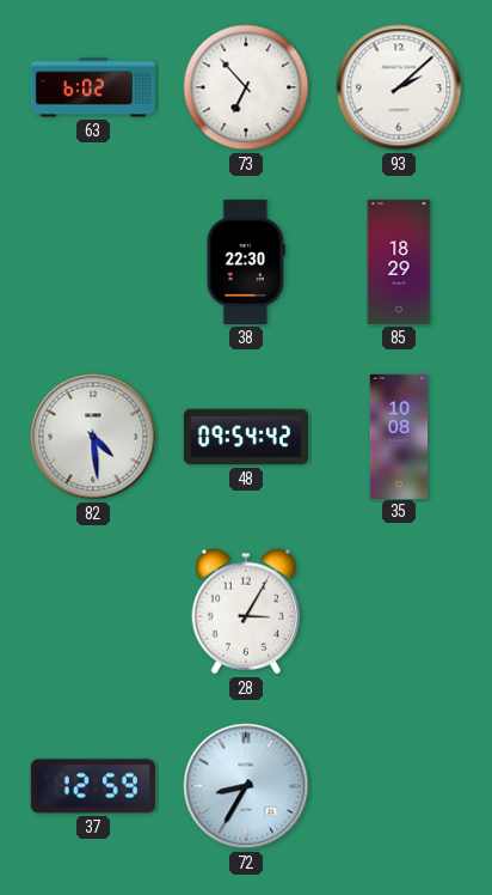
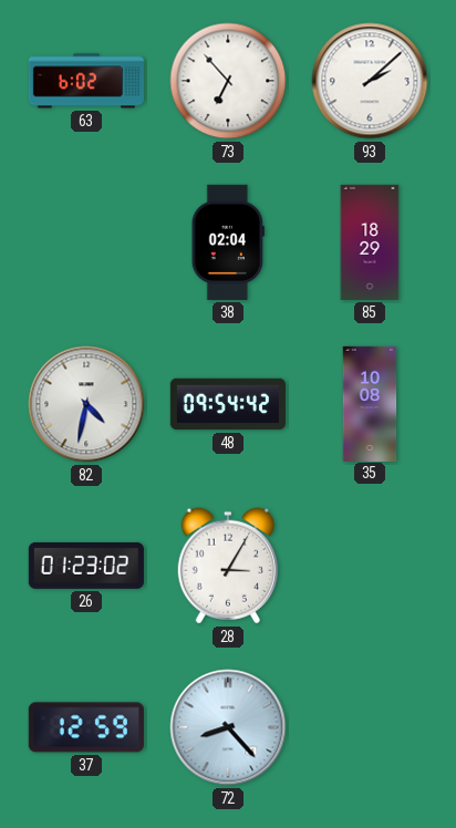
38: 22:30 -> 02:04 (228, 242)
82: 4:29 -> 4:32 (86, 404)
26: none -> 01:23 (86, 566)
72: 8:35 -> 8:23 (228, 727)
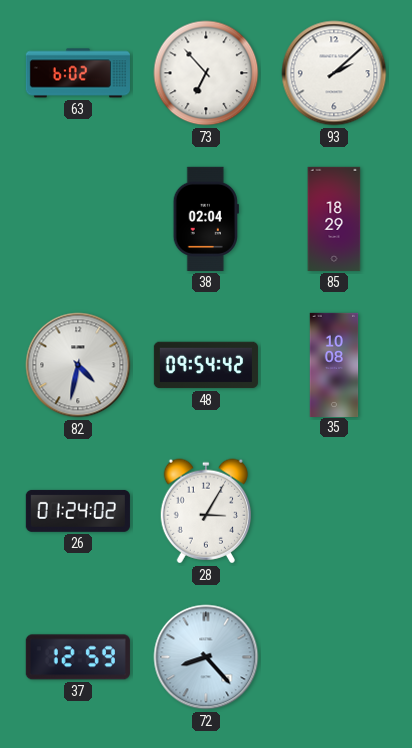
26: 01:23 -> 01:24 (78, 511)
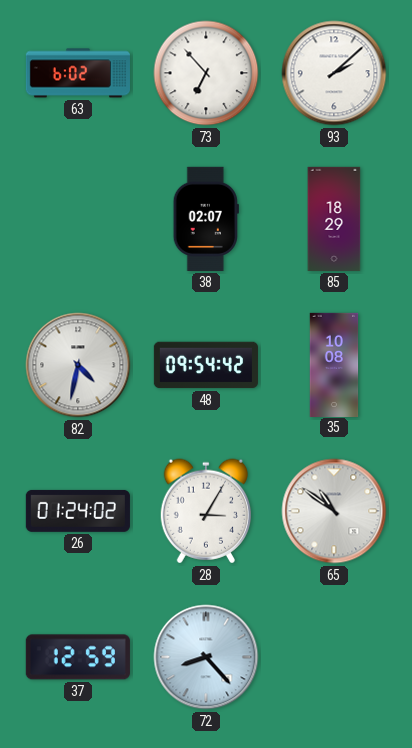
38: 02:04 -> 02:07 (206, 219)
65: none -> 10:51 (334, 511)
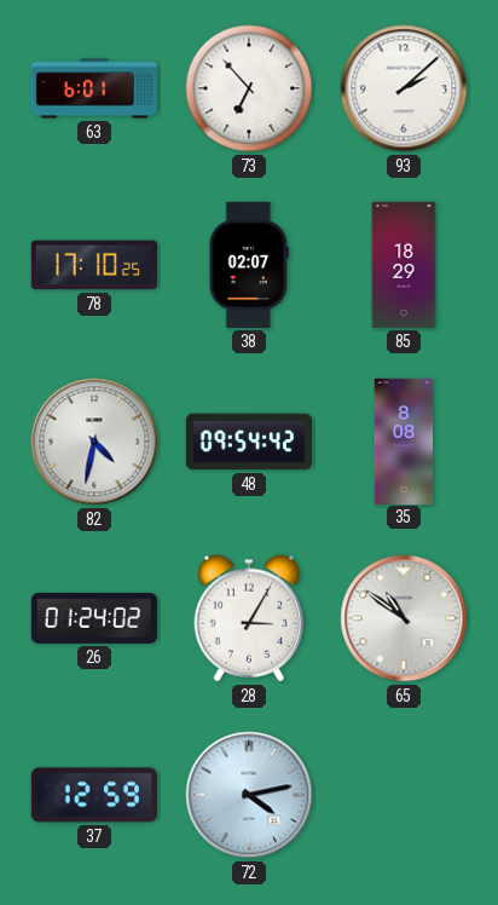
63: 6:02 -> 6:01 (94, 88)
78: none -> 17:10 (94, 265)
35: 10:08 -> 8:08 (404, 440)
72: 8:23 -> 4:13 (249, 795)
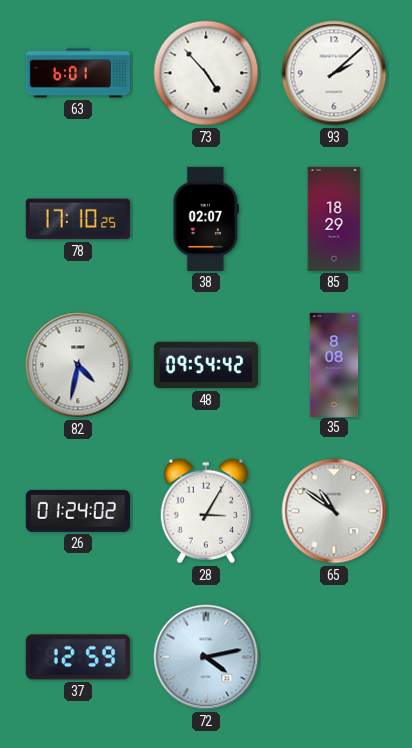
73: 6:53 -> 4:53 (206, 73)
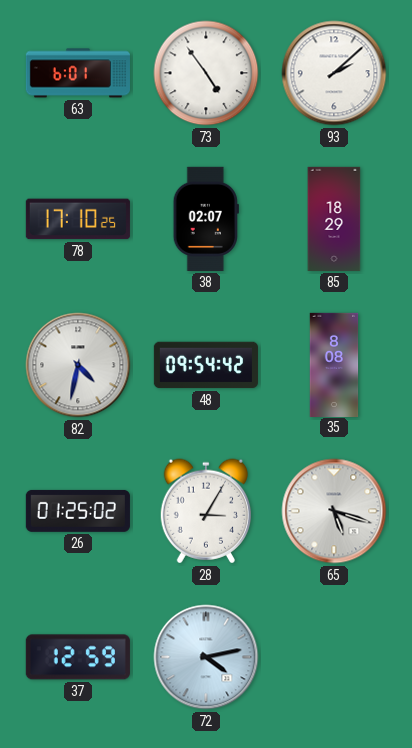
73: 4:53 -> 4:54 (206, 73)
26: 01:24 -> 01:25 (78, 511)
65: 10:51 -> 5:18 (334, 511)
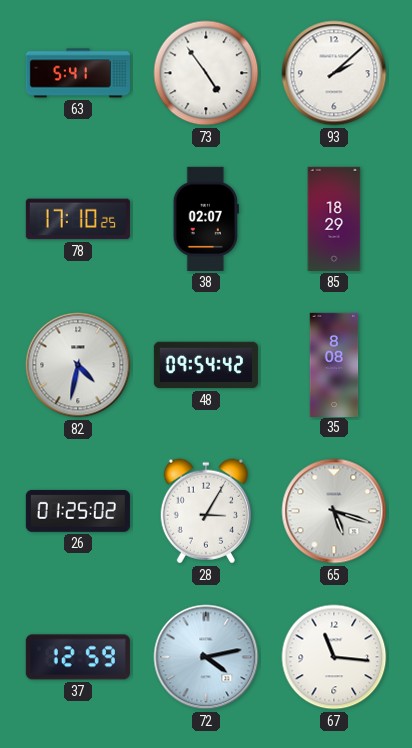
63: 6:01 -> 5:41 (78, 73)
67: none -> 11:16 (334, 657)
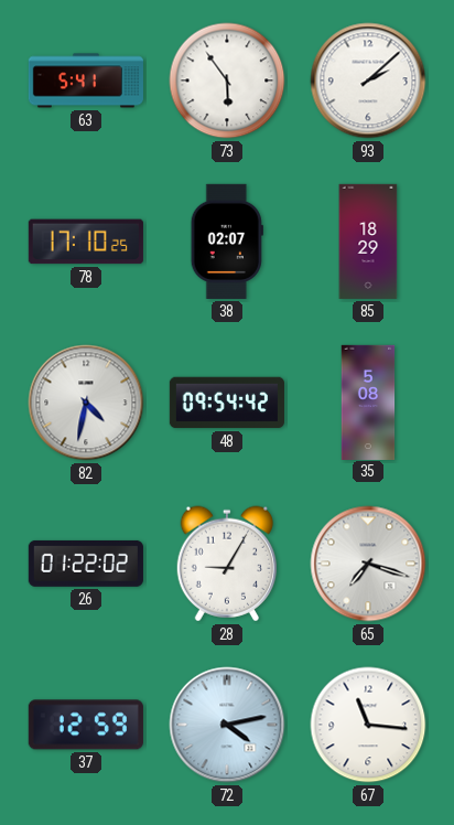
73: 4:54 -> 5:54 (227, 81)
35: 8:08 -> 5:08 (368, 401)
26: 01:25 -> 01:22 (86, 564)
28: 3:05 -> 9:05 (226, 564)
65: 5:18 -> 7:18 (368, 564)
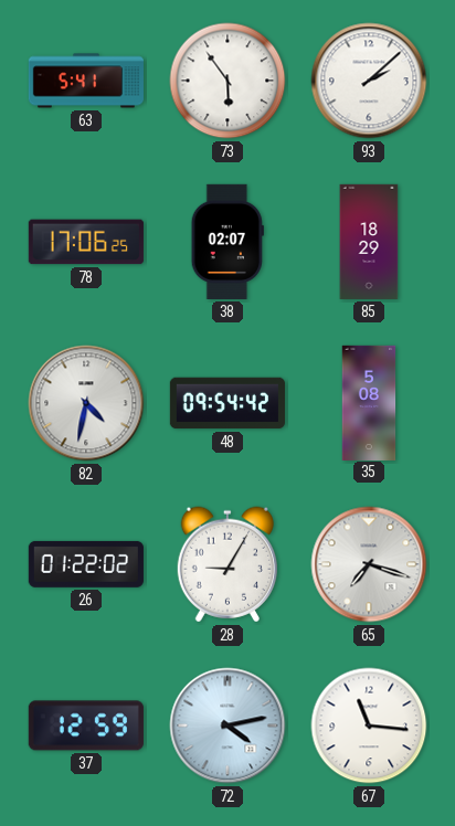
78: 17:10 -> 17:06 (86, 242)
